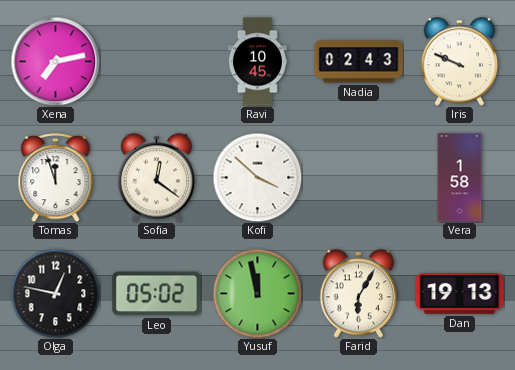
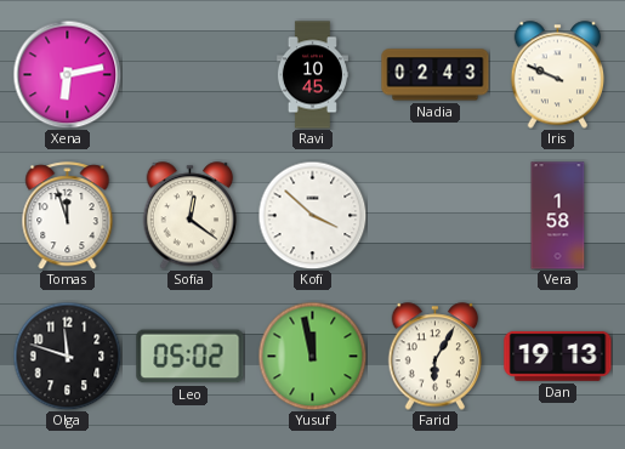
Xena: 7:13 -> 6:13 (67, 74)
Olga: 12:47 -> 11:48 (67, 356)
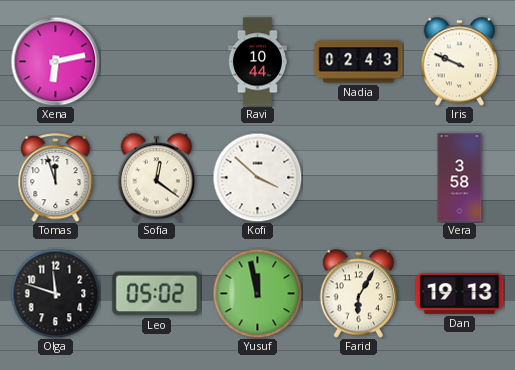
Ravi: 10:45 -> 10:44 (257, 62)
Vera: 1:58 -> 3:58 (460, 178)
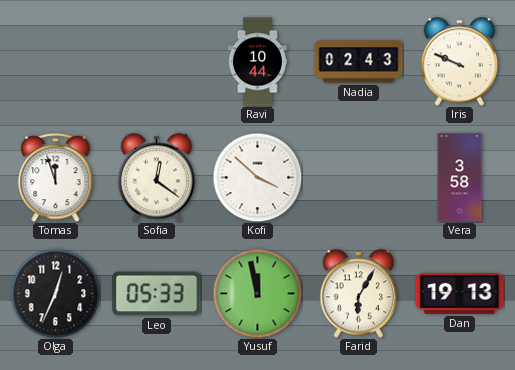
Xena: 6:13 -> none (55, 61)
Olga: 11:48 -> 12:34 (55, 293)
Leo: 05:02 -> 05:33 (157, 294)
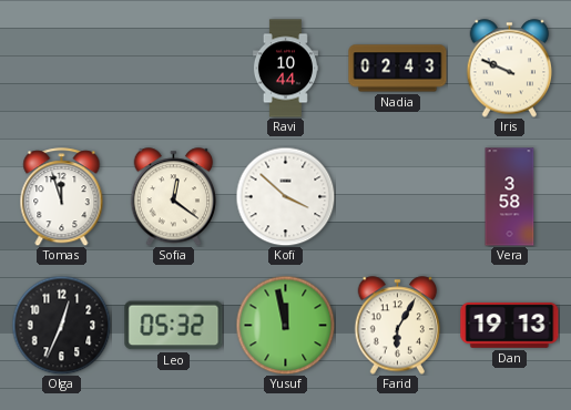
Leo: 05:33 -> 05:32 (174, 326)
